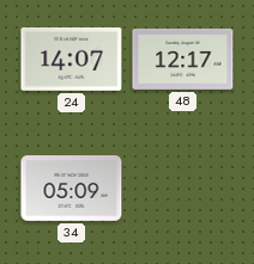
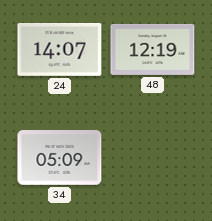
48: 12:17 -> 12:19 (153, 49)
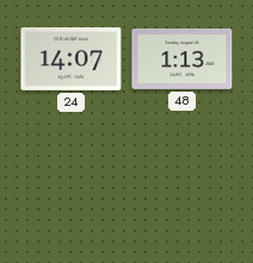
48: 12:19 -> 1:13 (183, 58)
34: 05:09 -> none (60, 158)
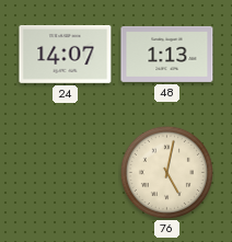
76: none -> 5:02 (166, 172)
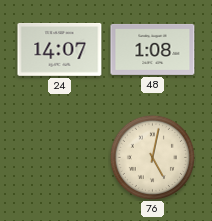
48: 1:13 -> 1:08 (153, 49)
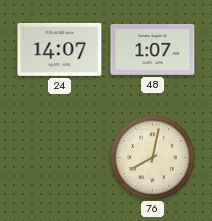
48: 1:08 -> 1:07 (153, 49)
76: 5:02 -> 8:02 (152, 157)
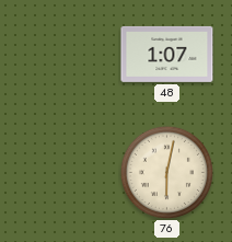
24: 14:07 -> none (60, 49)
76: 8:02 -> 6:02 (166, 172)
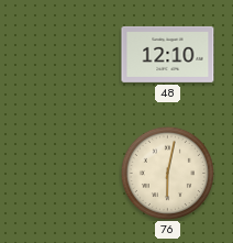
48: 1:07 -> 12:10 (168, 54)
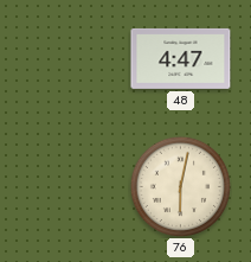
48: 12:10 -> 4:47 (181, 58)
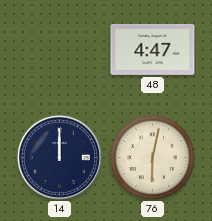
14: none -> 12:00 (59, 157)
